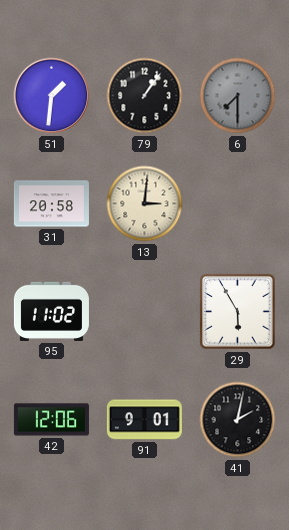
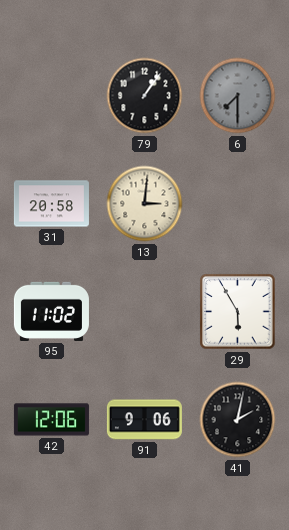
51: 1:31 -> none (52, 96)
91: 9:01 -> 9:06 (144, 420)
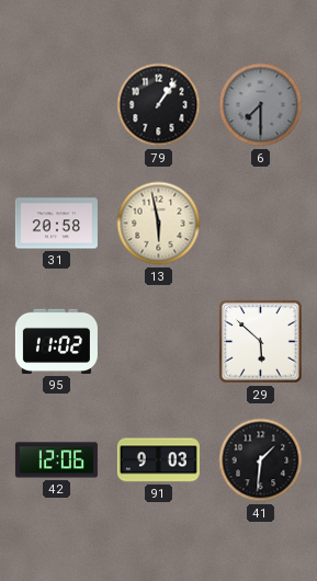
13: 3:01 -> 5:58 (159, 224)
29: 5:55 -> 5:52 (261, 342)
91: 9:06 -> 9:03 (158, 460)
41: 2:02 -> 1:31 (261, 460)
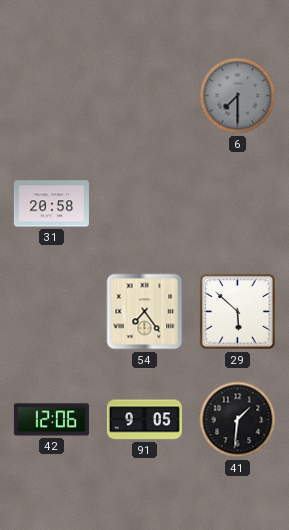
79: 1:06 -> none (159, 105)
13: 5:58 -> none (159, 224)
95: 11:02 -> none (56, 341)
54: none -> 7:24 (145, 312)
91: 9:03 -> 9:05 (144, 420)
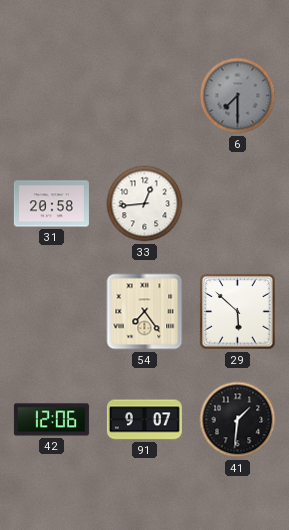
33: none -> 12:44 (145, 204)
91: 9:05 -> 9:07 (144, 420)
